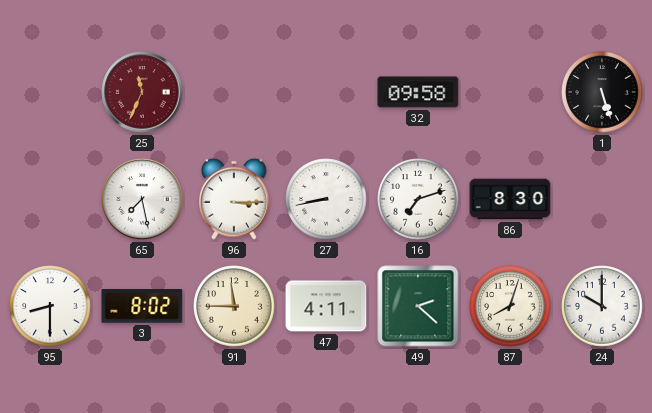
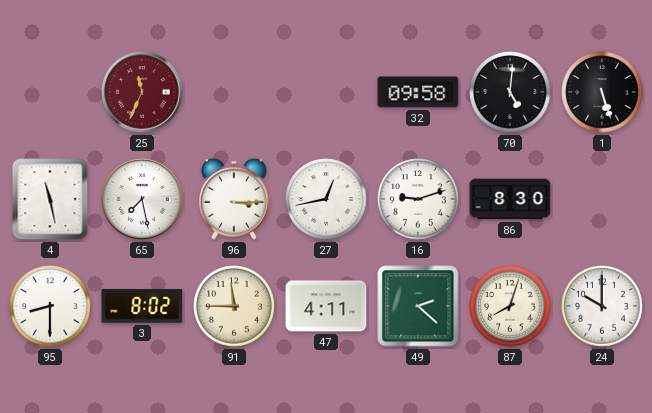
70: none -> 5:01 (510, 92)
4: none -> 11:28 (50, 199)
27: 8:43 -> 12:43 (326, 199)
16: 7:12 -> 9:12 (418, 199)
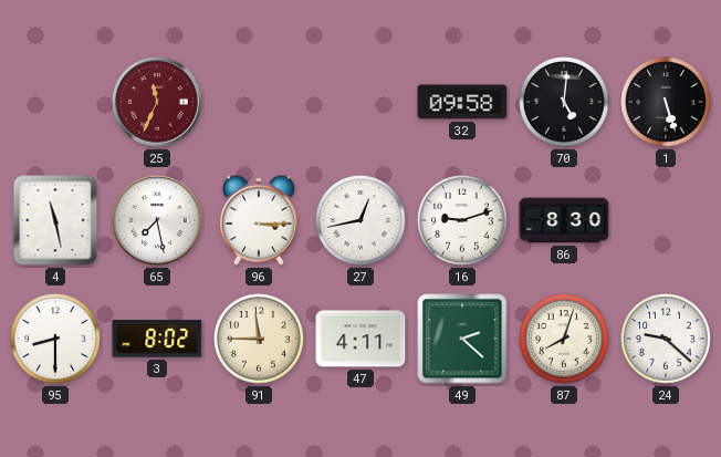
24: 10:00 -> 9:22 (666, 339)
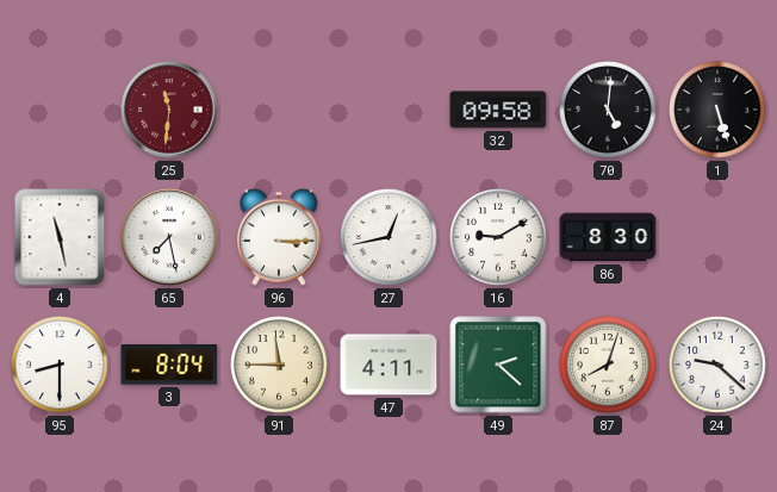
25: 11:34 -> 11:31 (169, 110)
16: 9:12 -> 9:10 (498, 237)
3: 8:02 -> 8:04 (169, 365)
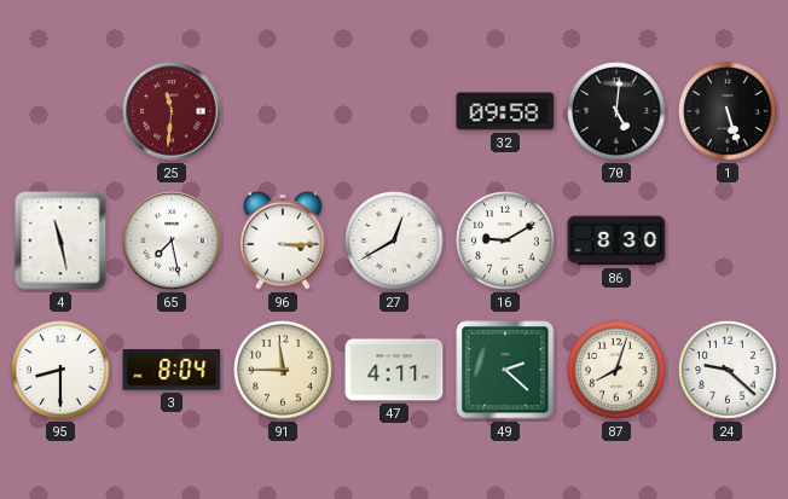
27: 12:43 -> 12:40 (394, 240)
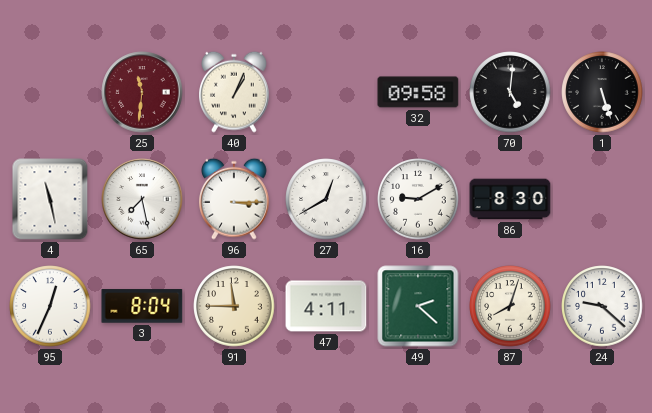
40: none -> 1:04 (235, 92)
95: 8:30 -> 12:34 (50, 306)
